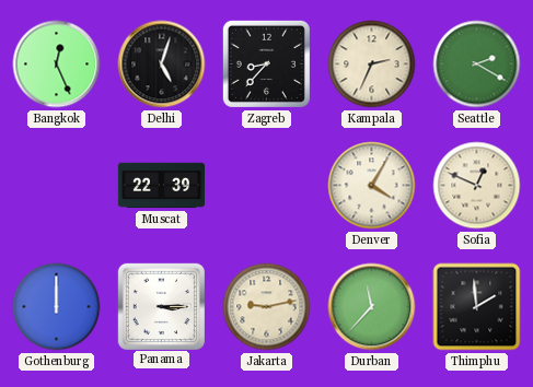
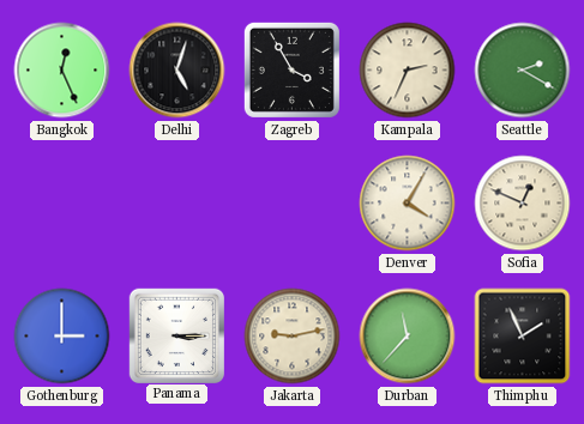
Zagreb: 8:37 -> 3:55 (291, 69)
Muscat: 22:39 -> none (162, 186)
Gothenburg: 12:00 -> 3:00 (62, 337)
Thimphu: 1:59 -> 1:56 (523, 337)
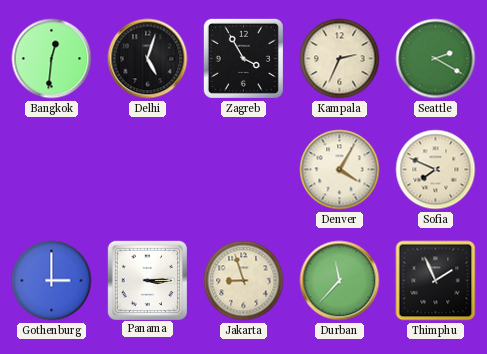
Bangkok: 12:26 -> 12:31 (52, 59)
Sofia: 12:49 -> 7:49 (436, 170)
Jakarta: 9:13 -> 8:57 (244, 281)
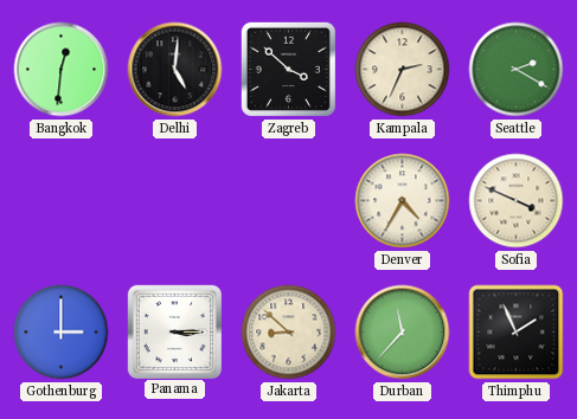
Delhi: 5:03 -> 5:01 (175, 70)
Zagreb: 3:55 -> 3:52 (288, 69)
Denver: 4:05 -> 4:35 (403, 201)
Sofia: 7:49 -> 3:49 (517, 201)
Jakarta: 8:57 -> 8:52 (289, 333)
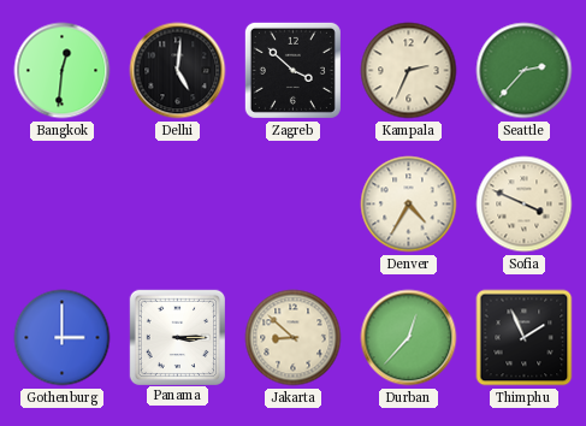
Seattle: 2:20 -> 2:37 (525, 71)
Durban: 11:37 -> 12:37 (409, 338)
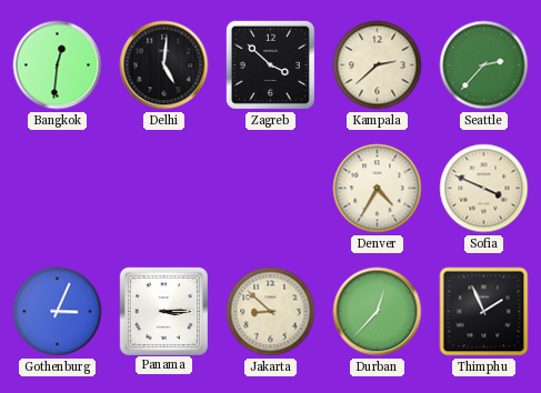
Kampala: 2:34 -> 2:38 (378, 65)
Gothenburg: 3:00 -> 3:04 (58, 312)
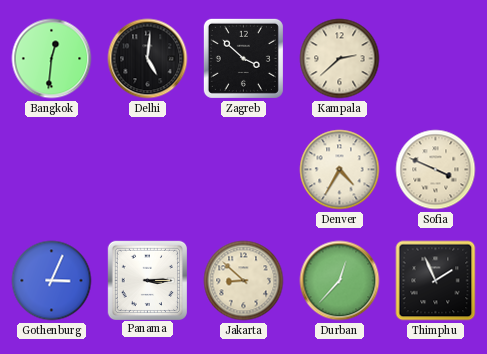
Seattle: 2:37 -> none (484, 65)
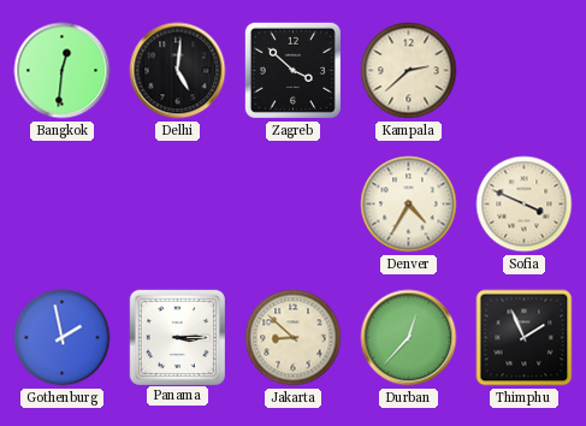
Gothenburg: 3:04 -> 1:58 (63, 338)
